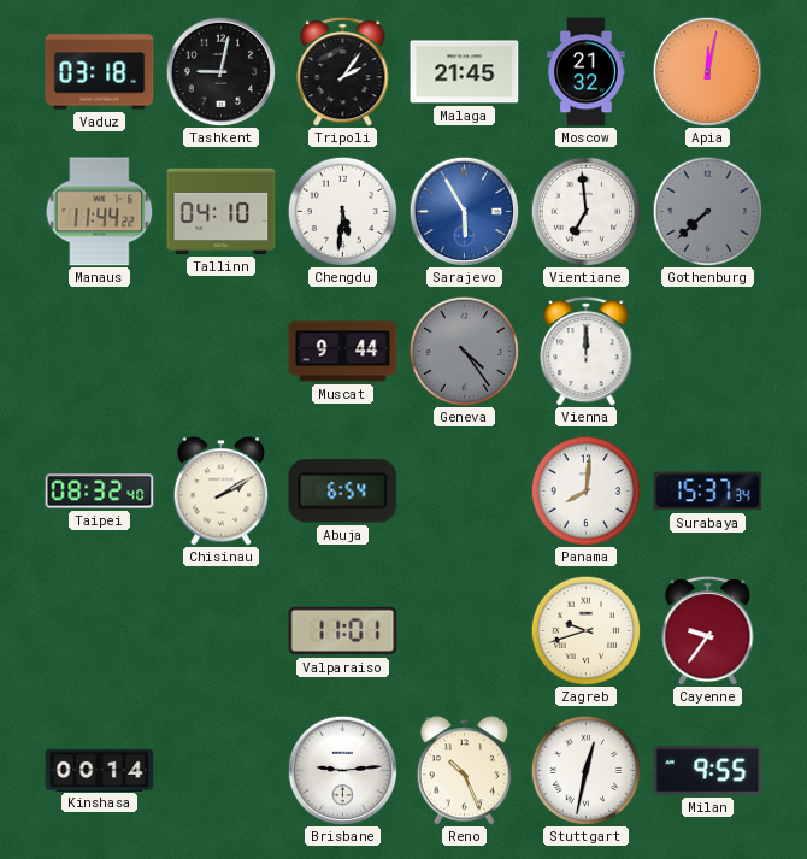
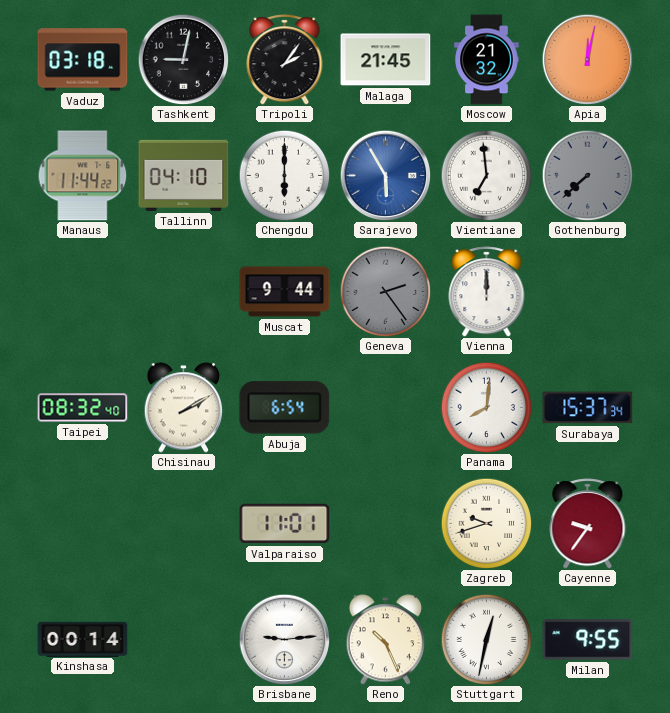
Chengdu: 5:31 -> 6:00 (284, 175)
Geneva: 4:24 -> 2:24 (385, 291)
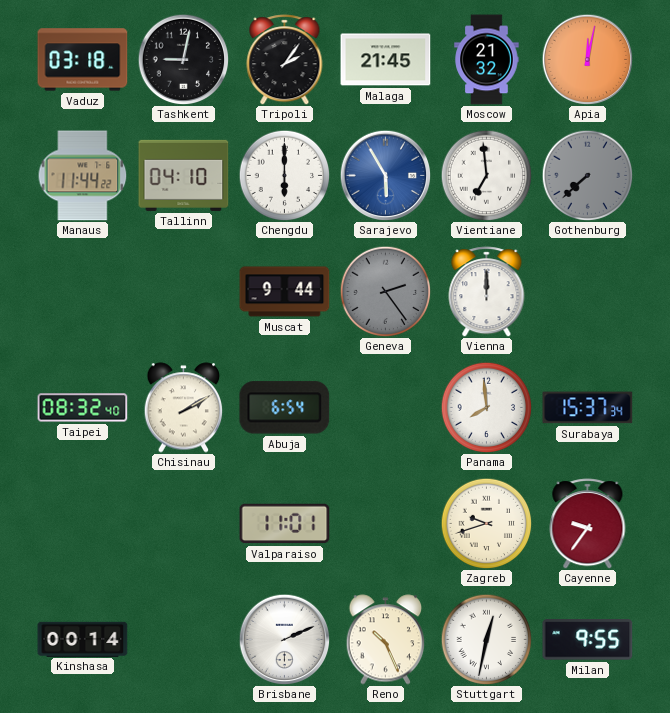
Panama: 8:01 -> 7:59 (486, 407)
Brisbane: 9:14 -> 2:11 (284, 639)
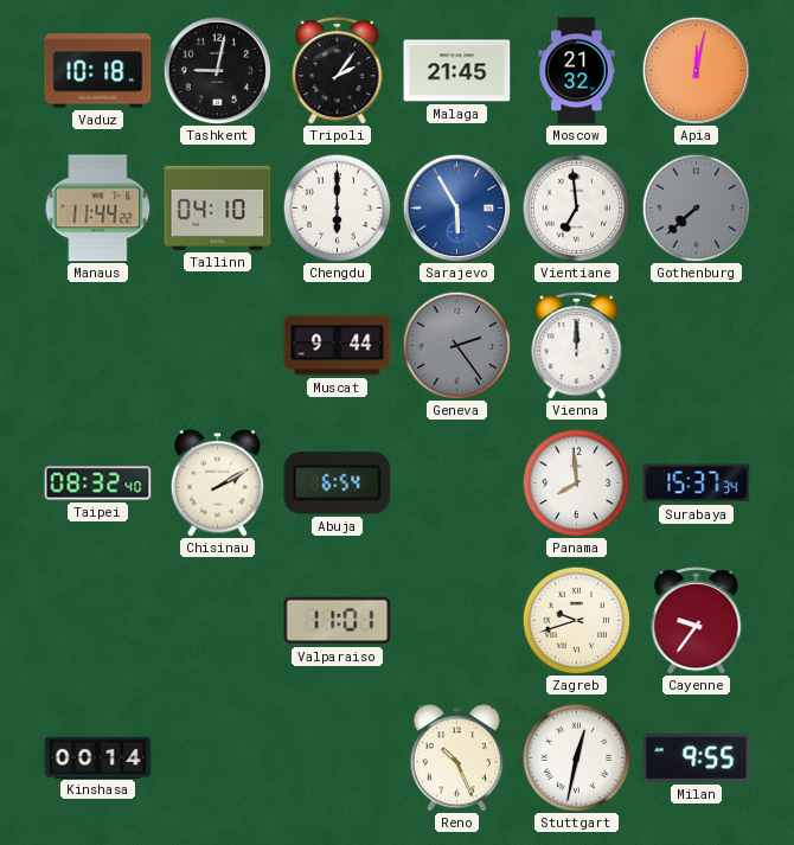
Vaduz: 03:18 -> 10:18 (98, 71)
Brisbane: 2:11 -> none (284, 639)
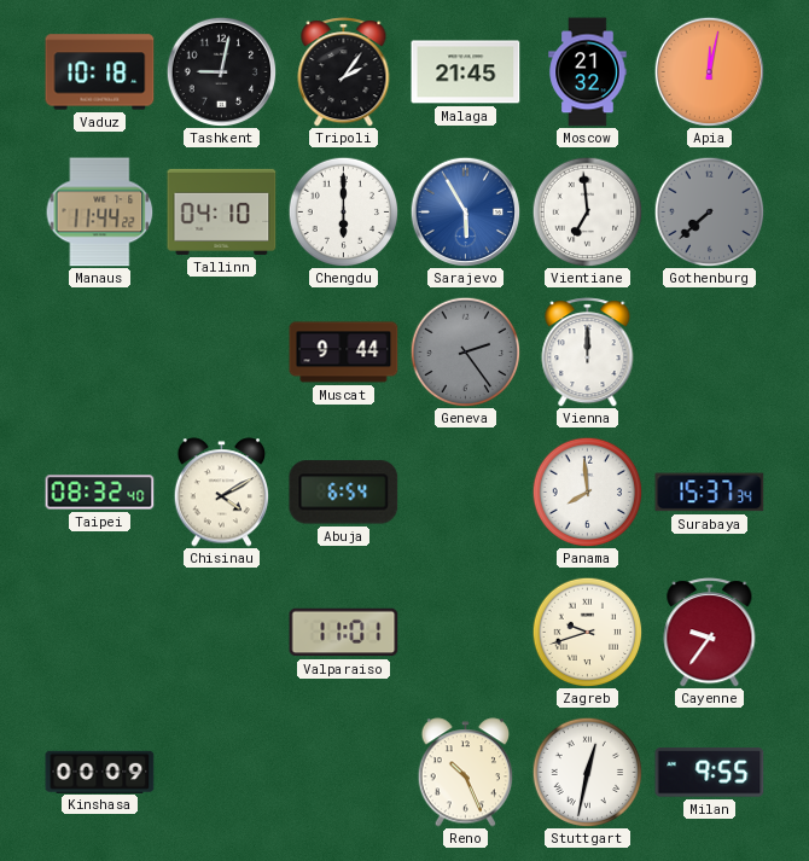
Chisinau: 2:10 -> 4:10 (222, 493)
Kinshasa: 00:14 -> 00:09 (100, 772)
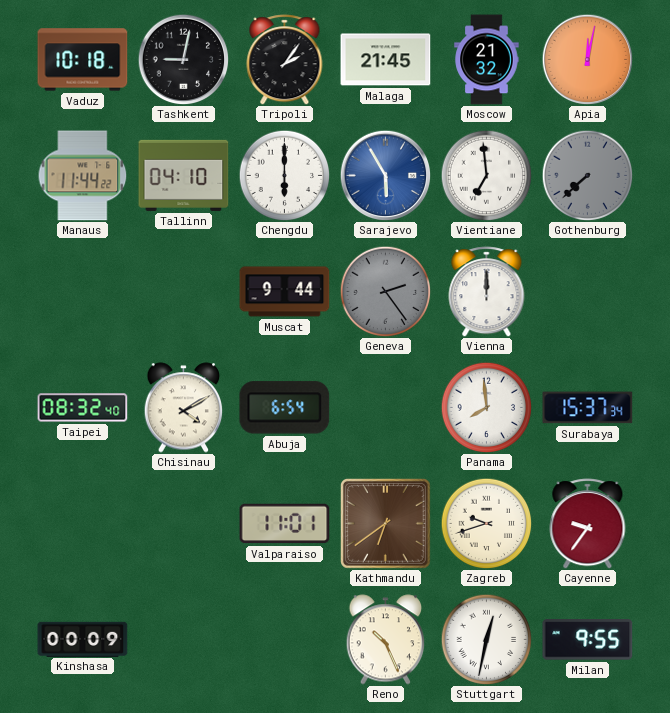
Kathmandu: none -> 6:39 (385, 523)
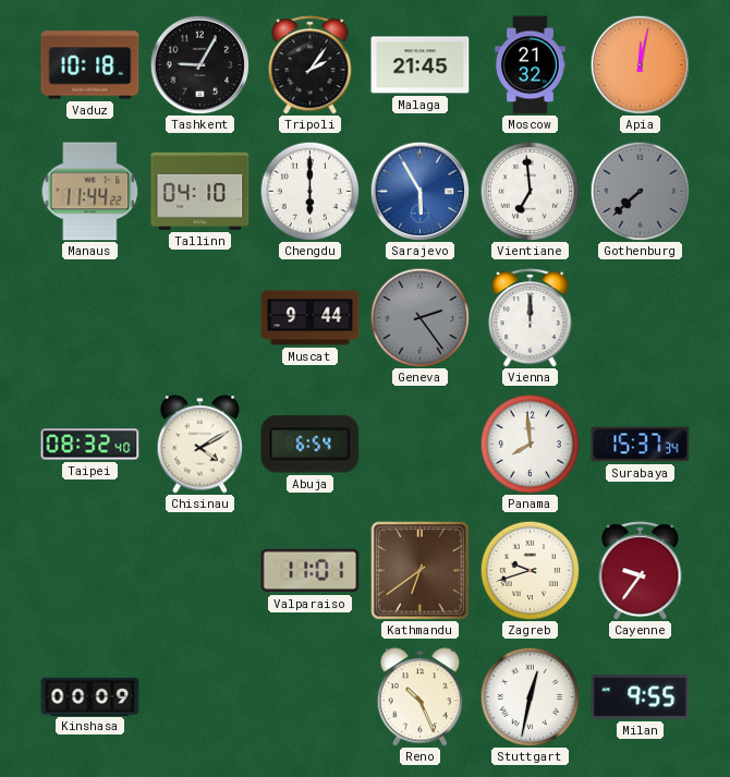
Tashkent: 9:02 -> 9:05 (199, 64)
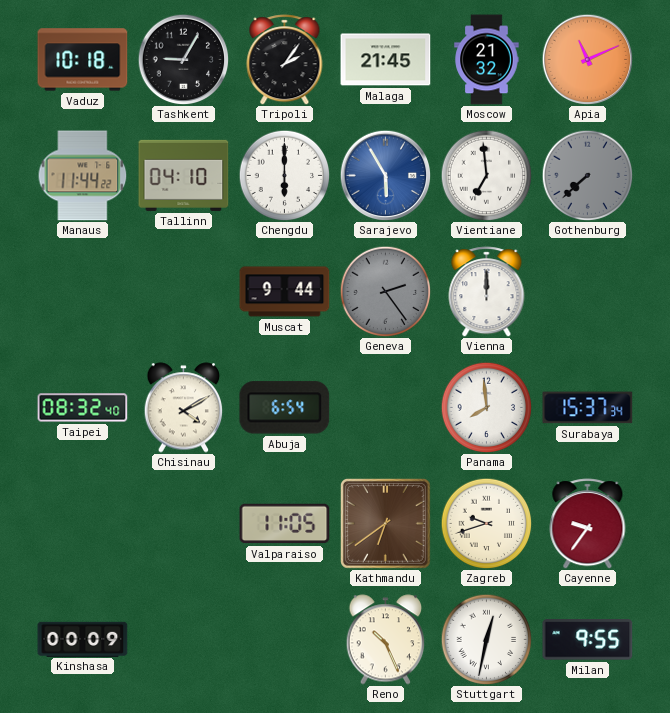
Apia: 12:02 -> 11:11 (587, 59)
Valparaiso: 11:01 -> 11:05 (285, 524)
